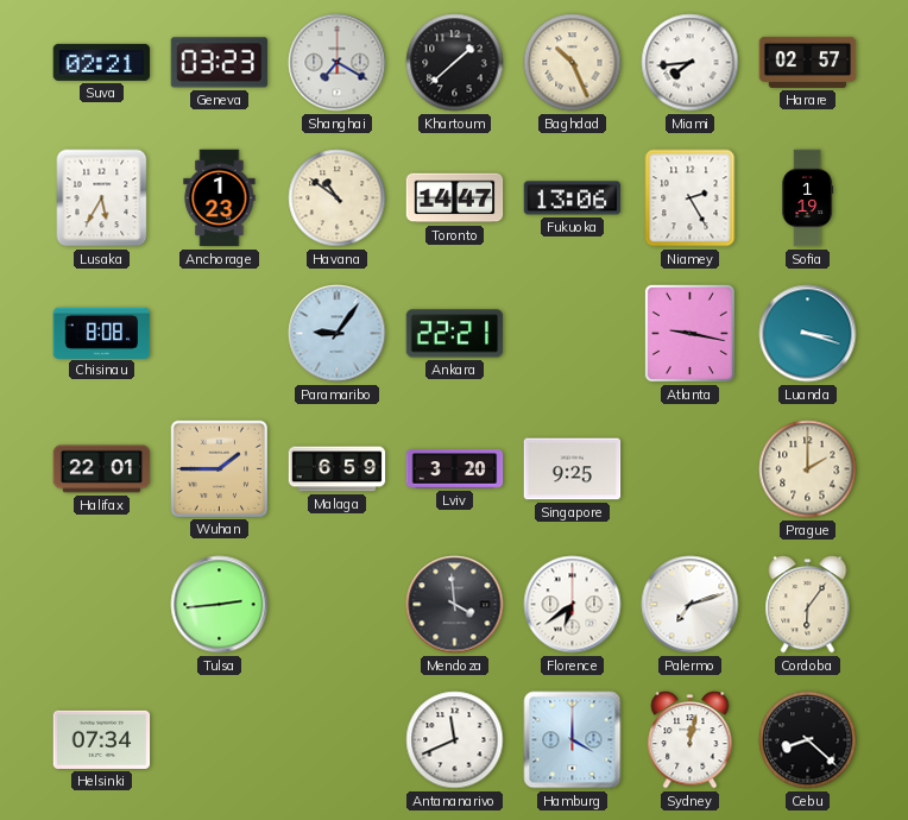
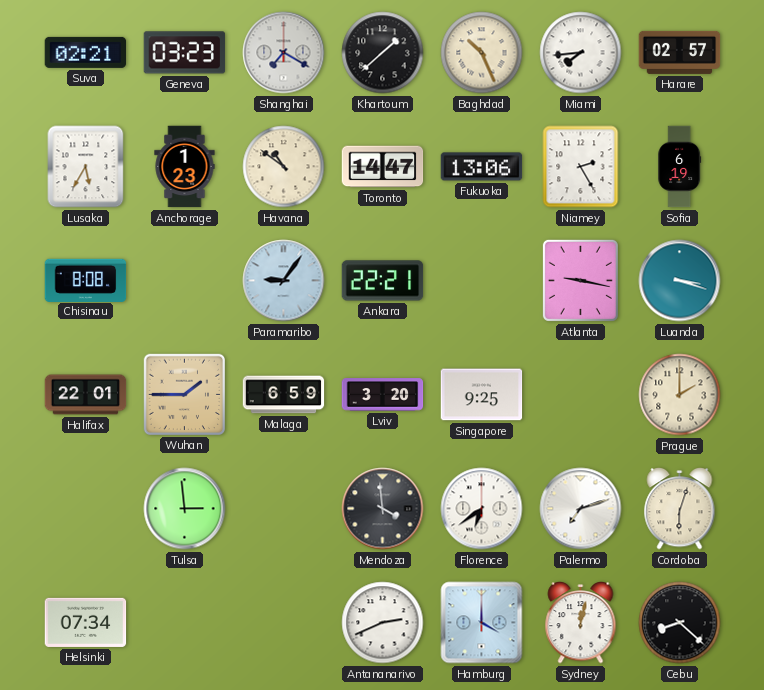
Sofia: 1:19 -> 6:19 (680, 167)
Tulsa: 2:44 -> 2:59 (185, 509)
Cordoba: 6:06 -> 6:03 (680, 509)
Antananarivo: 11:41 -> 2:41 (383, 623)
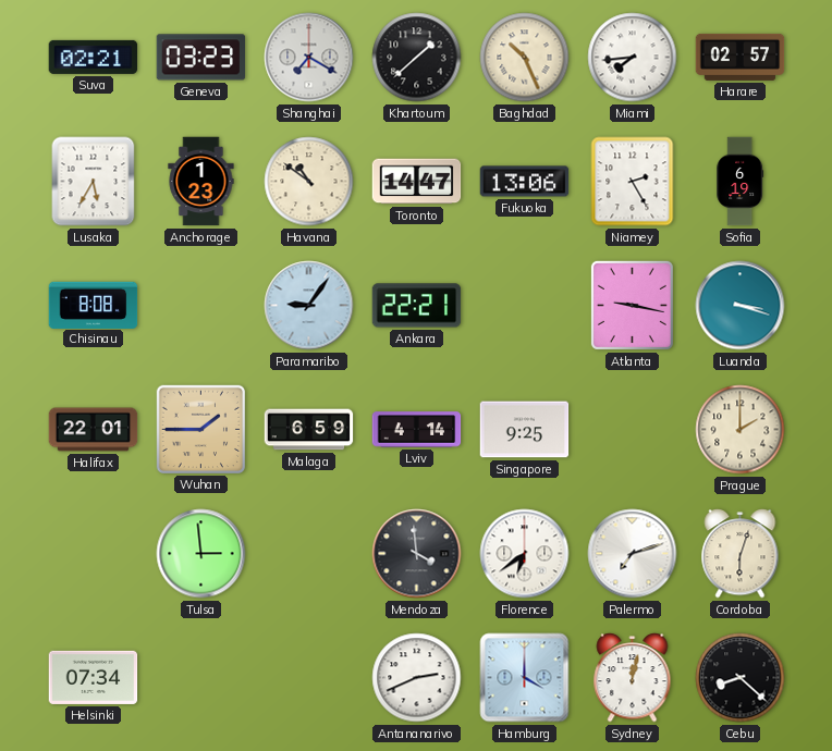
Lviv: 3:20 -> 4:14 (417, 430)
